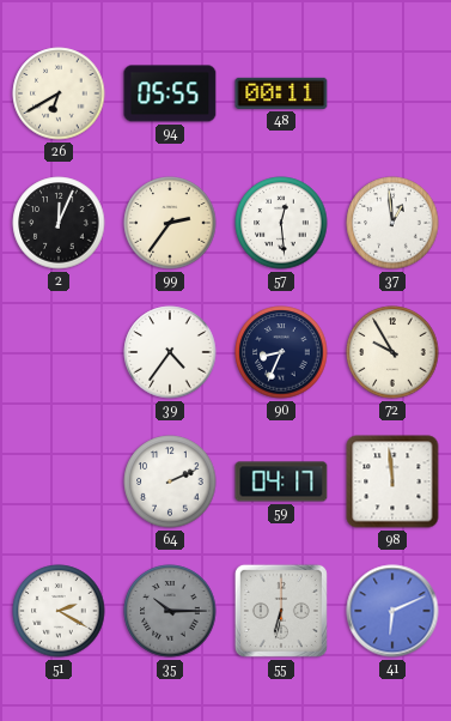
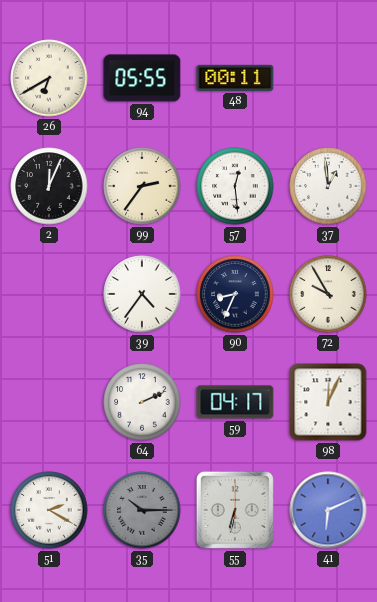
98: 11:59 -> 12:04 (328, 402)
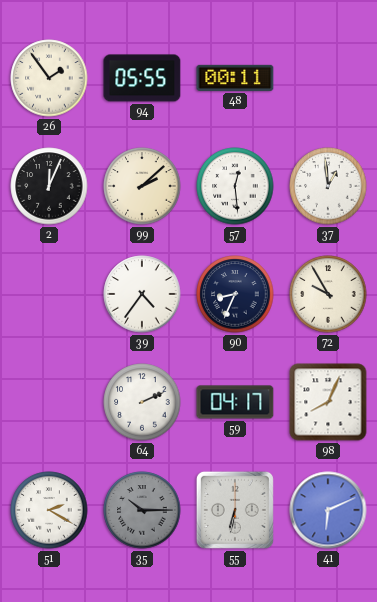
26: 6:40 -> 1:54 (49, 78)
99: 2:36 -> 2:08 (142, 186)
98: 12:04 -> 8:04 (328, 402)
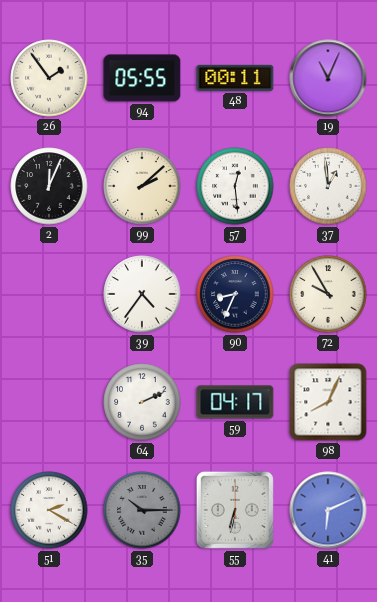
19: none -> 11:04 (328, 78)
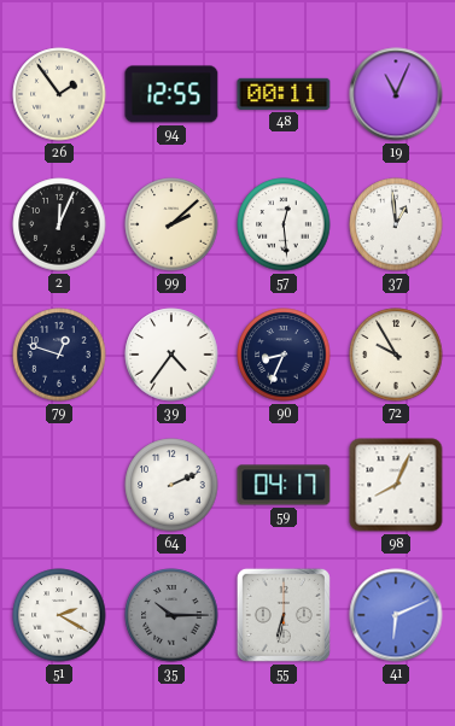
94: 05:55 -> 12:55 (171, 94)
79: none -> 12:48 (59, 355)
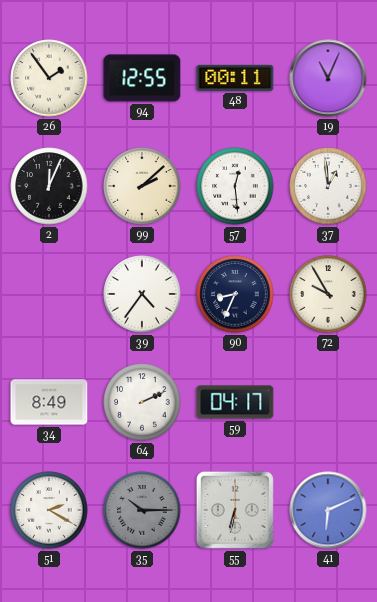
79: 12:48 -> none (59, 355)
34: none -> 8:49 (49, 402)
98: 8:04 -> none (396, 485)
